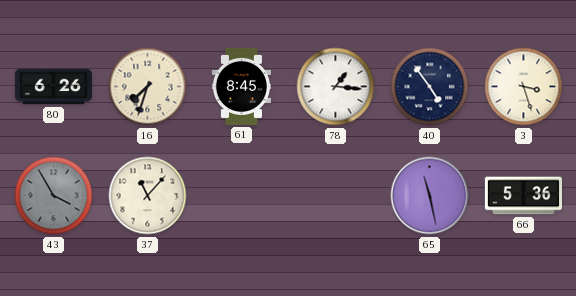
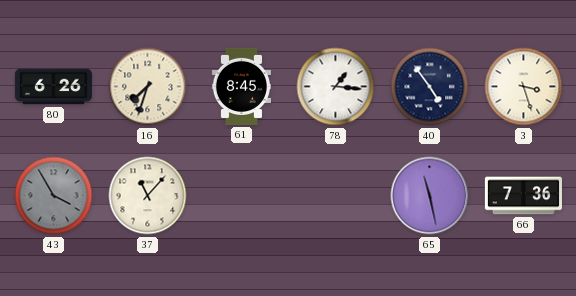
66: 5:36 -> 7:36 (523, 196)
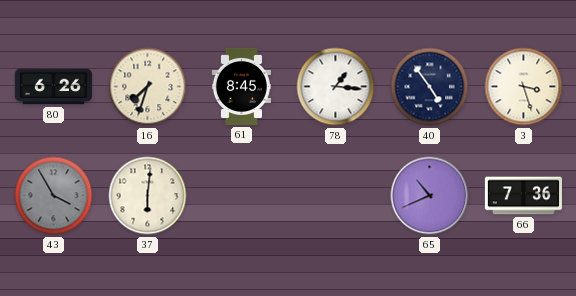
37: 11:07 -> 6:01 (148, 196)
65: 11:28 -> 10:41 (430, 196)
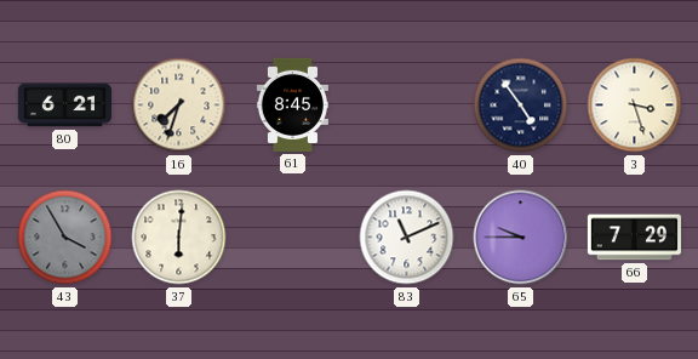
80: 6:26 -> 6:21 (64, 106)
78: 1:16 -> none (336, 87)
83: none -> 11:11 (407, 238)
65: 10:41 -> 9:45 (521, 238)
66: 7:36 -> 7:29 (634, 238)
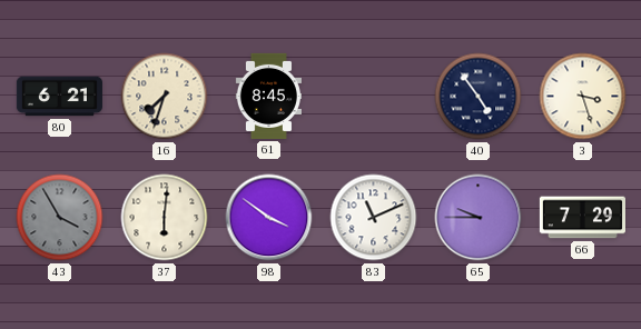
98: none -> 3:51 (269, 218)
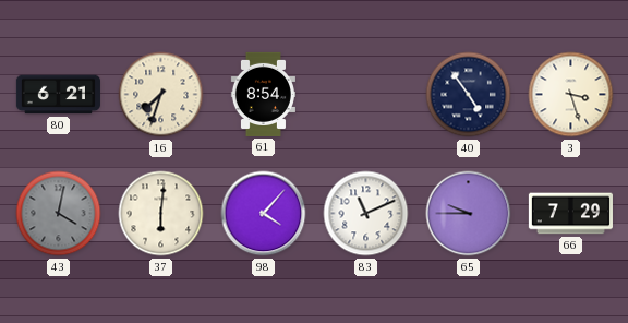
61: 8:45 -> 8:54 (263, 94)
43: 3:55 -> 4:02 (59, 214)
98: 3:51 -> 4:07 (264, 214)
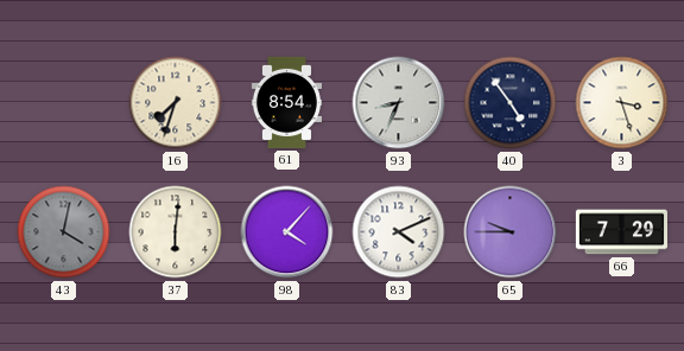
80: 6:21 -> none (58, 95)
93: none -> 8:34 (399, 103)
83: 11:11 -> 4:11 (399, 232)
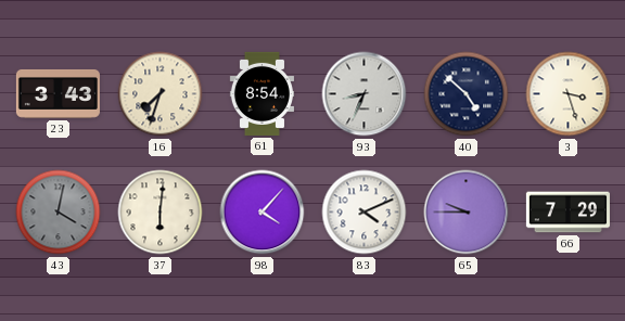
23: none -> 3:43 (58, 94)
40: 4:54 -> 4:52 (467, 94)
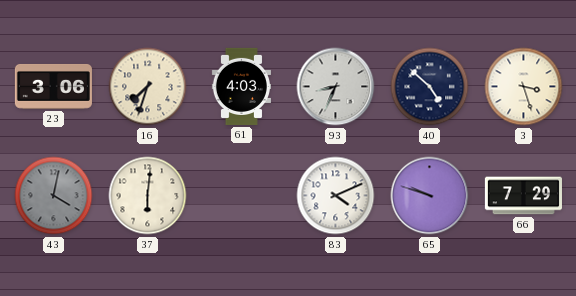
23: 3:43 -> 3:06 (53, 87)
61: 8:54 -> 4:03 (241, 86)
98: 4:07 -> none (263, 213)
65: 9:45 -> 9:48 (430, 196)
